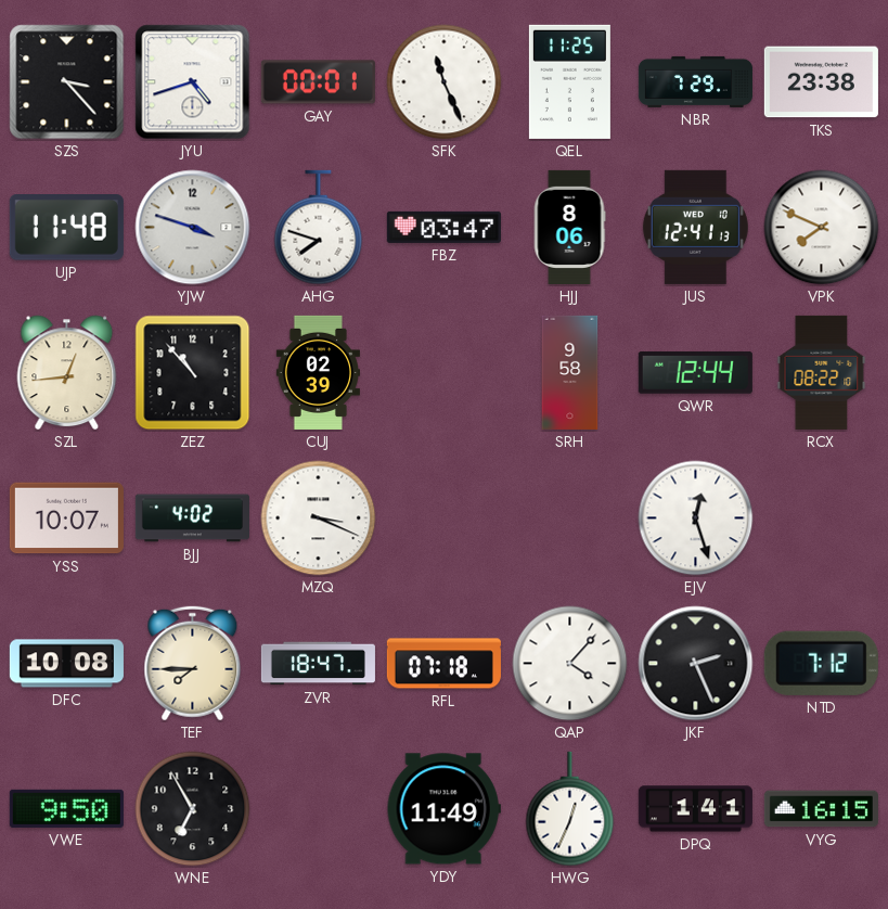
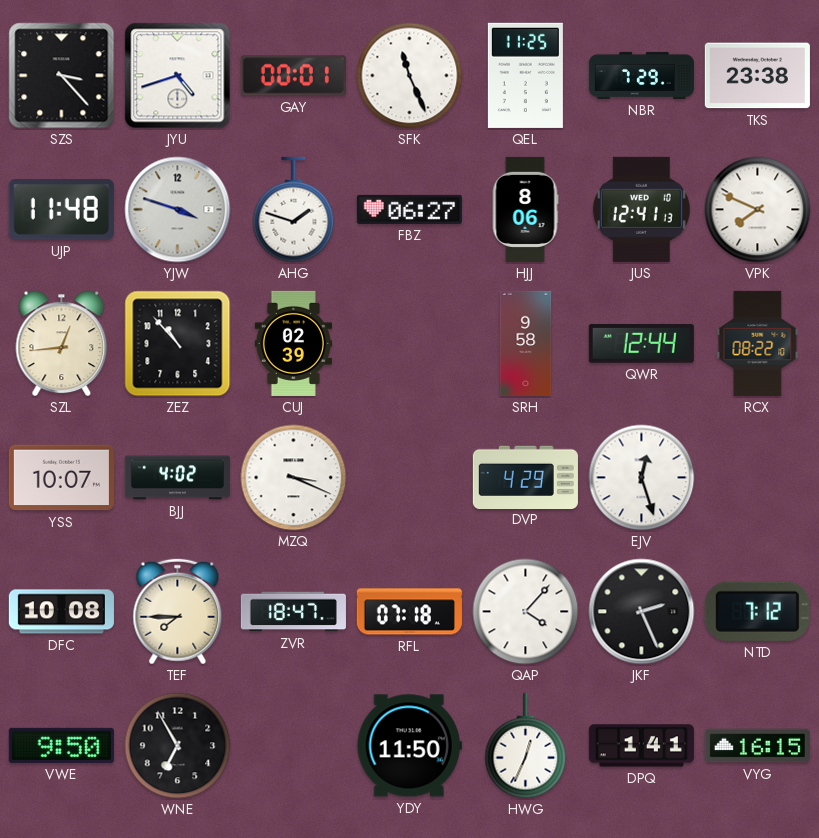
AHG: 7:48 -> 1:48 (294, 210)
FBZ: 03:47 -> 06:27 (409, 209)
DVP: none -> 4:29 (525, 477)
YDY: 11:49 -> 11:50 (409, 746)
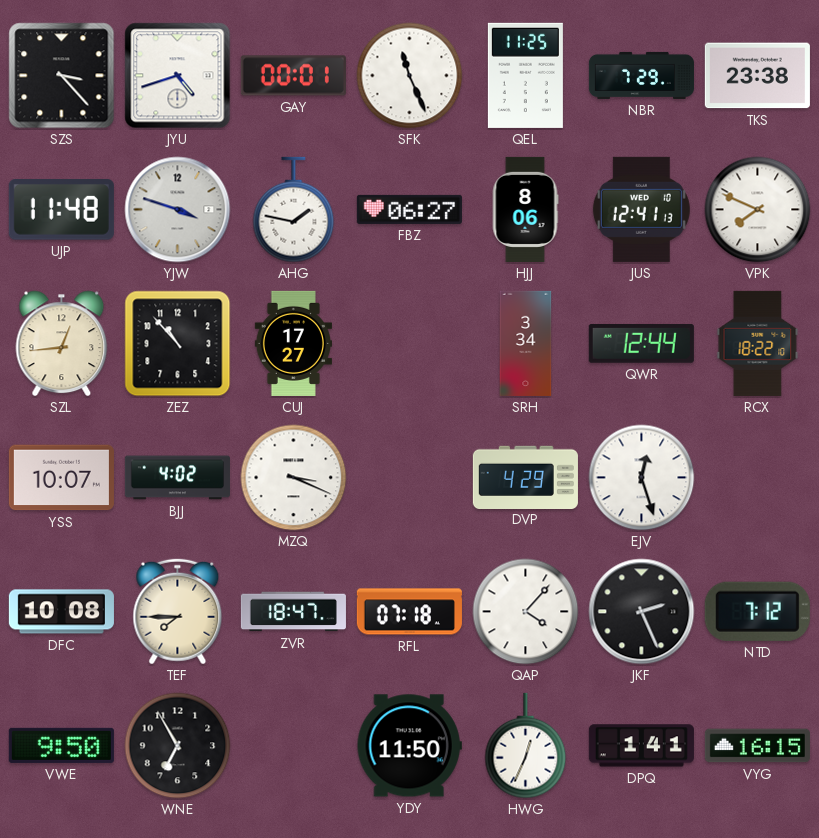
AHG: 1:48 -> 1:47 (294, 210)
CUJ: 02:39 -> 17:27 (293, 343)
SRH: 9:58 -> 3:34 (526, 343)
RCX: 08:22 -> 18:22 (758, 343)
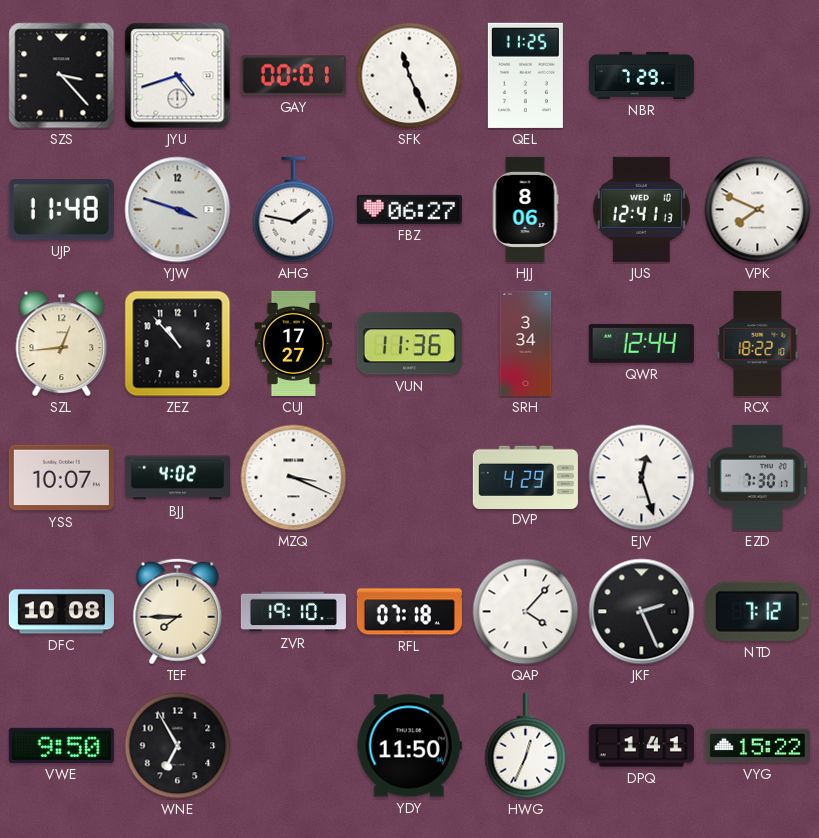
TKS: 23:38 -> none (757, 76)
VUN: none -> 11:36 (409, 344)
EZD: none -> 7:30 (757, 477)
ZVR: 18:47 -> 19:10 (293, 612)
VYG: 16:15 -> 15:22 (757, 746)
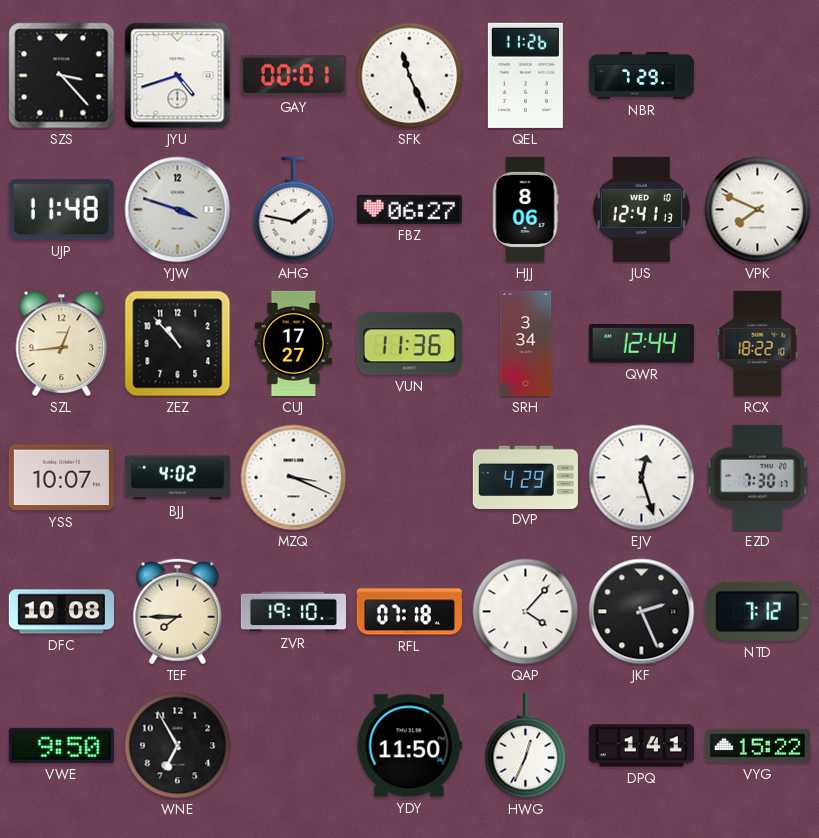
QEL: 11:25 -> 11:26 (525, 75)
